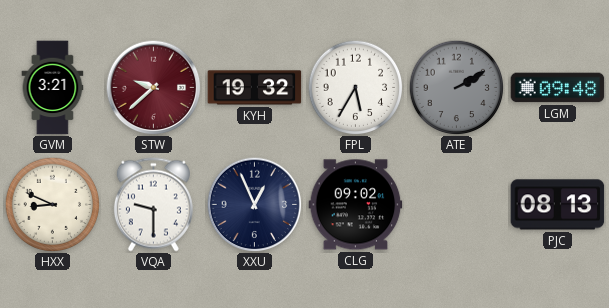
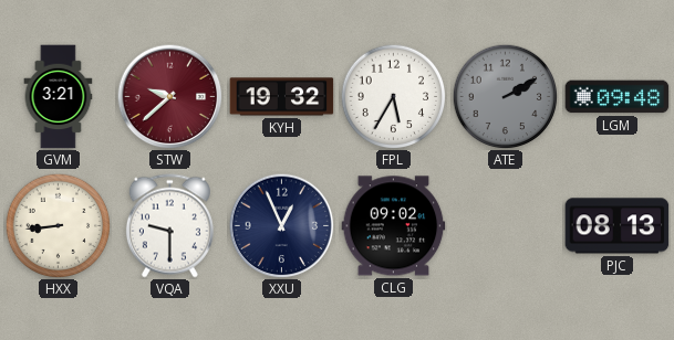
HXX: 8:49 -> 8:44 (58, 225)
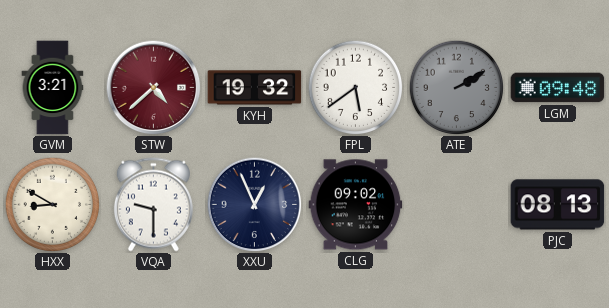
STW: 9:38 -> 4:38 (153, 87)
FPL: 5:35 -> 5:39 (355, 87)
HXX: 8:44 -> 8:50 (52, 204)
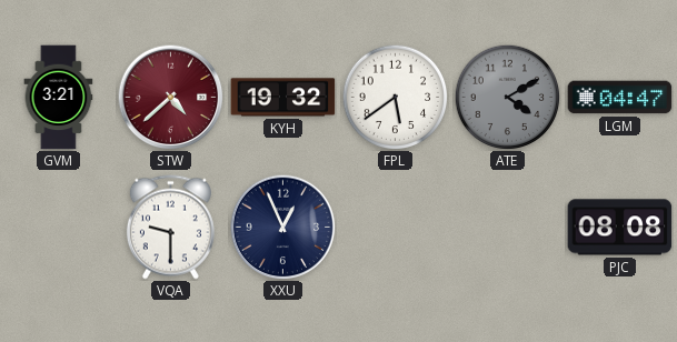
ATE: 2:10 -> 4:10 (507, 97)
LGM: 09:48 -> 04:47 (620, 98)
HXX: 8:50 -> none (52, 204)
CLG: 09:02 -> none (356, 205)
PJC: 08:13 -> 08:08 (620, 228)
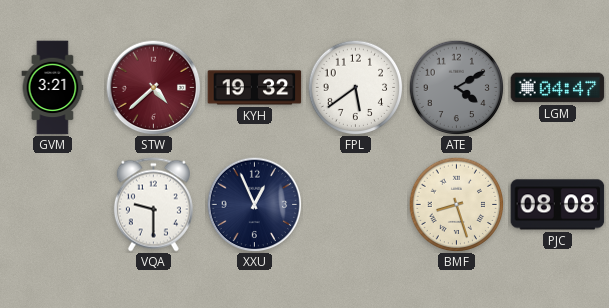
BMF: none -> 8:27 (456, 204)
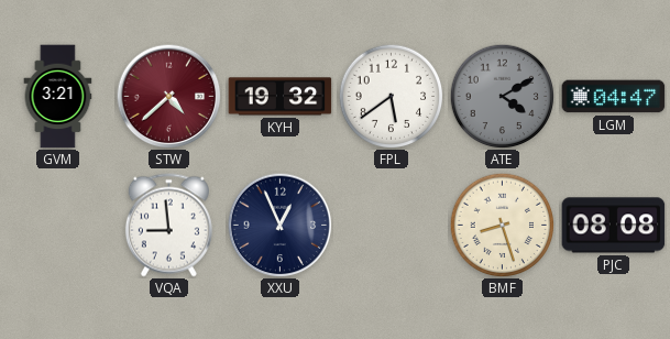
VQA: 9:30 -> 8:59 (168, 226)
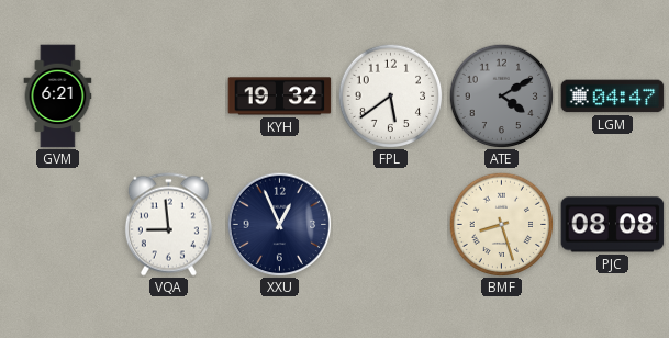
GVM: 3:21 -> 6:21 (58, 97)
STW: 4:38 -> none (168, 96)
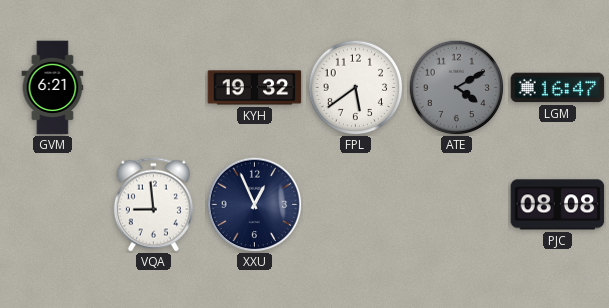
LGM: 04:47 -> 16:47 (558, 88)
BMF: 8:27 -> none (501, 224)
